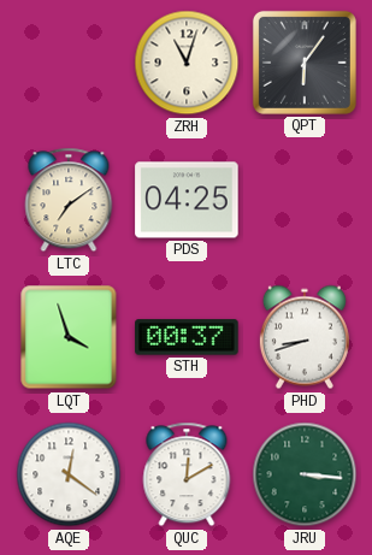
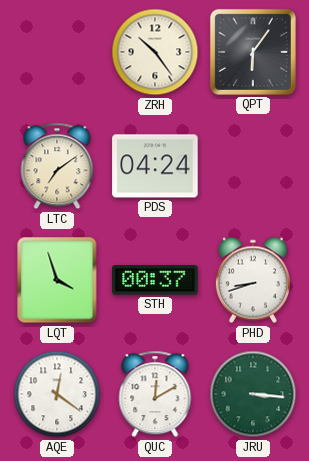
ZRH: 11:03 -> 10:24 (155, 52)
PDS: 04:25 -> 04:24 (155, 166)
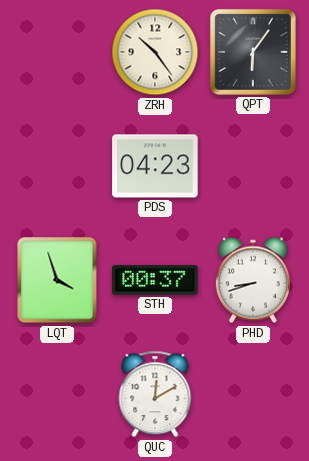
LTC: 7:09 -> none (57, 166)
PDS: 04:24 -> 04:23 (155, 166)
AQE: 12:21 -> none (57, 394)
JRU: 3:16 -> none (253, 394)
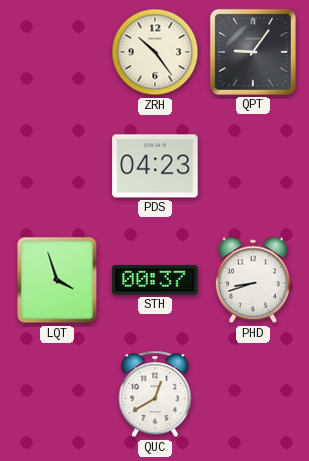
QPT: 6:06 -> 9:06 (253, 52)
QUC: 12:10 -> 12:40 (155, 394)
